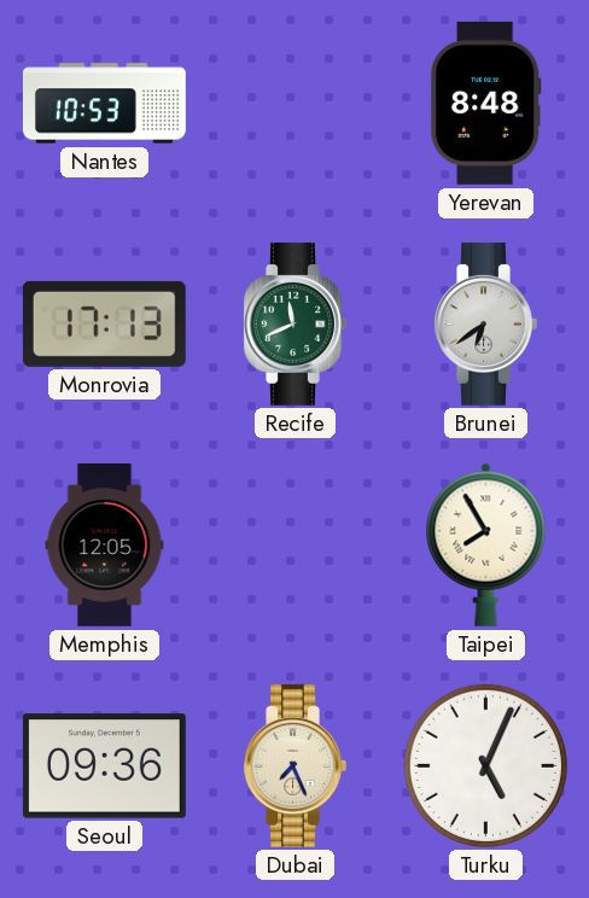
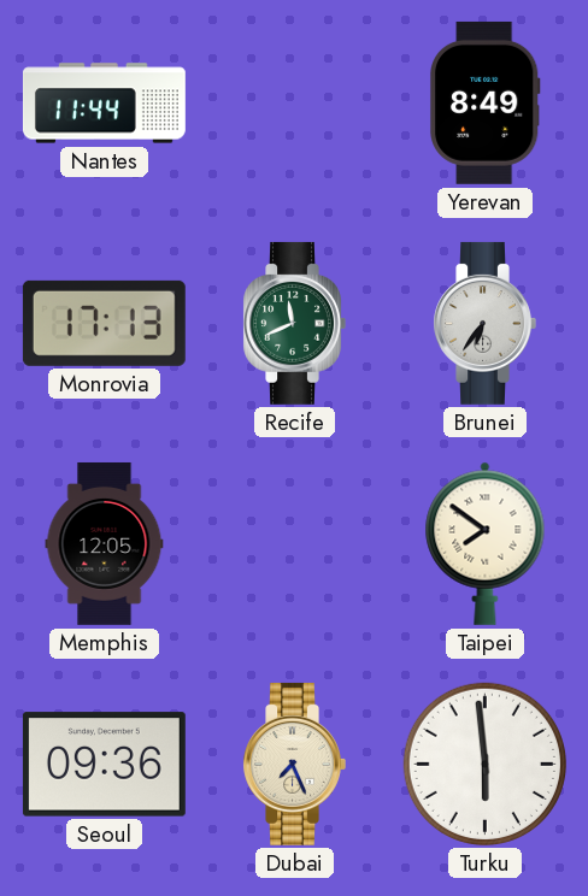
Nantes: 10:53 -> 11:44 (104, 104)
Yerevan: 8:48 -> 8:49 (484, 102)
Brunei: 6:39 -> 6:36 (484, 323)
Taipei: 7:55 -> 7:51 (486, 543)
Turku: 5:04 -> 5:59 (484, 764)
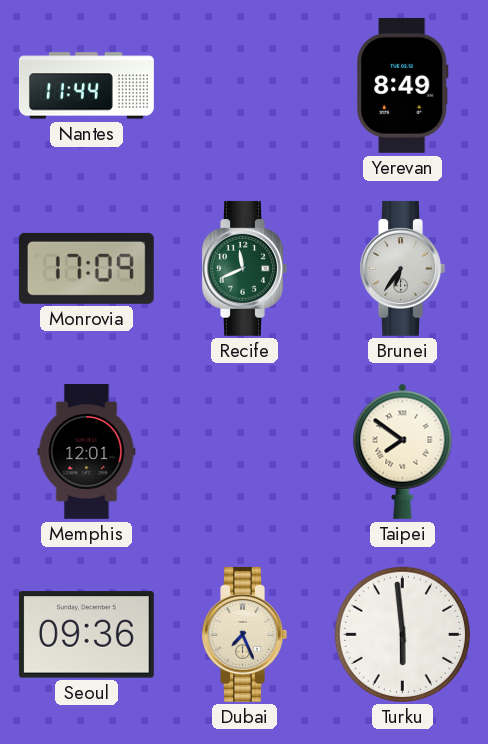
Monrovia: 17:13 -> 17:09 (86, 268)
Memphis: 12:05 -> 12:01 (87, 451)
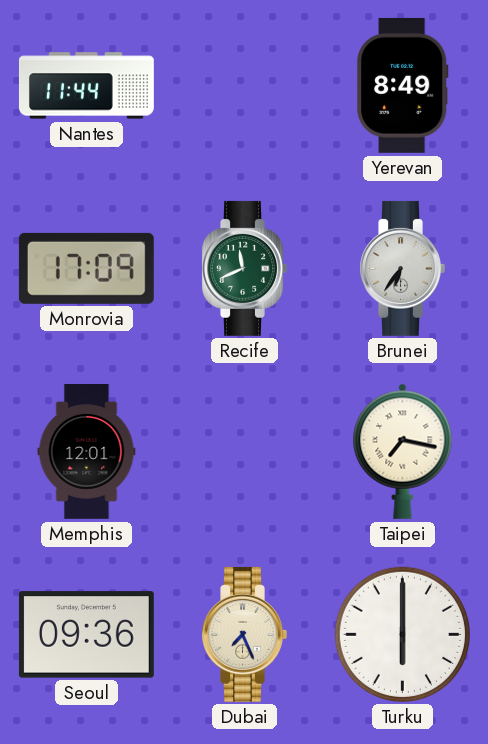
Taipei: 7:51 -> 7:17 (403, 451)
Turku: 5:59 -> 6:00 (402, 634)
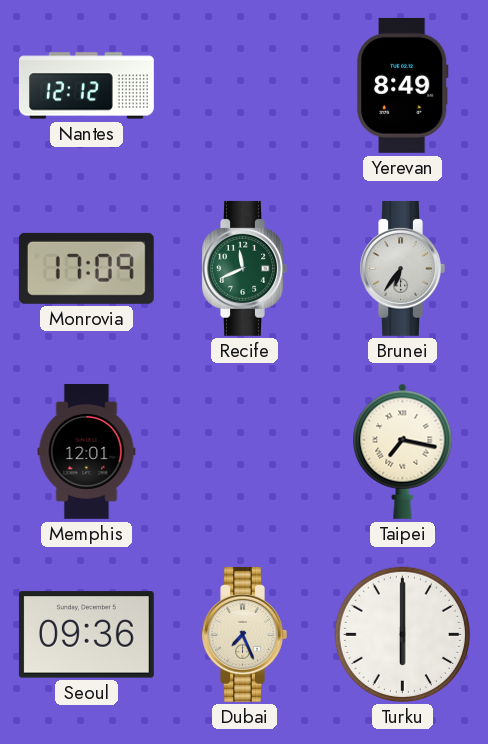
Nantes: 11:44 -> 12:12 (86, 86)
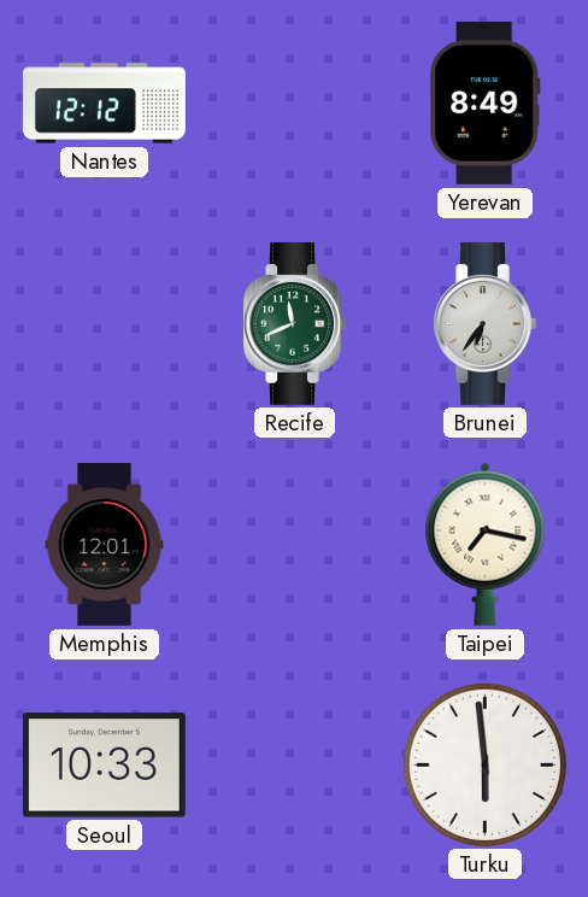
Monrovia: 17:09 -> none (86, 268)
Seoul: 09:36 -> 10:33 (104, 766)
Dubai: 7:26 -> none (244, 634)
Turku: 6:00 -> 5:59 (484, 764)
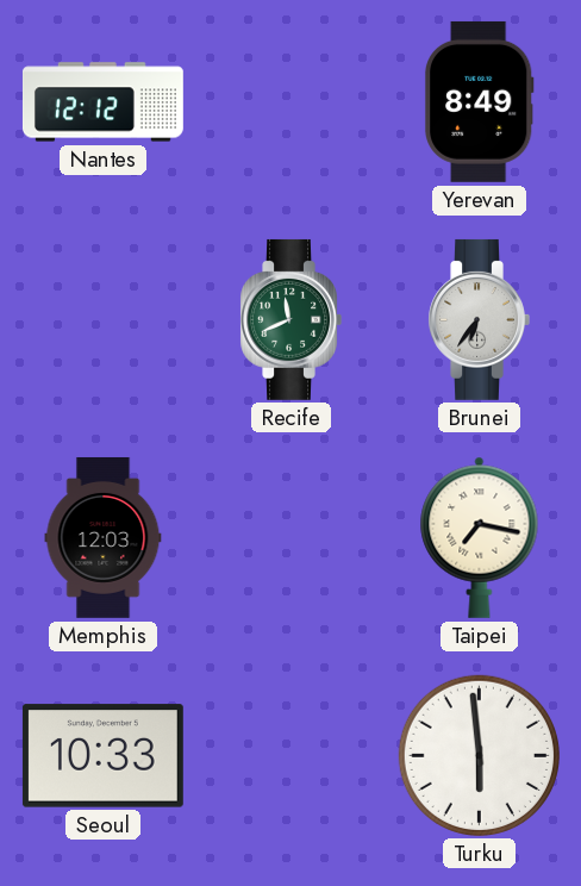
Memphis: 12:01 -> 12:03 (104, 537)
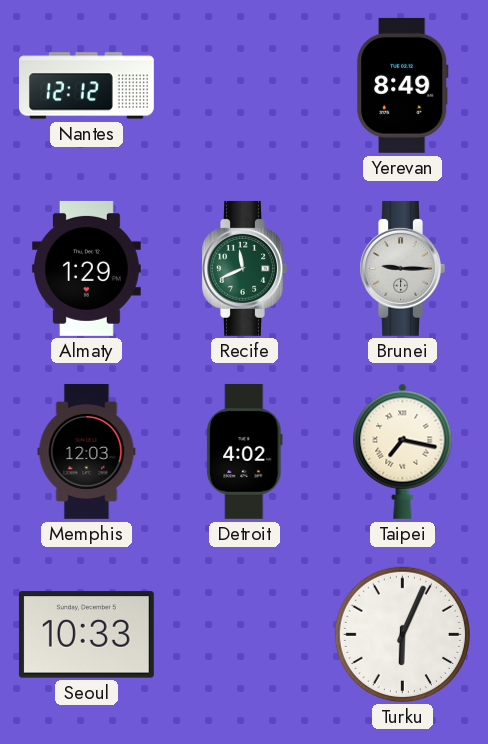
Almaty: none -> 1:29 (86, 268)
Brunei: 6:36 -> 9:15 (402, 268)
Detroit: none -> 4:02 (245, 451)
Turku: 5:59 -> 6:04 (402, 634)
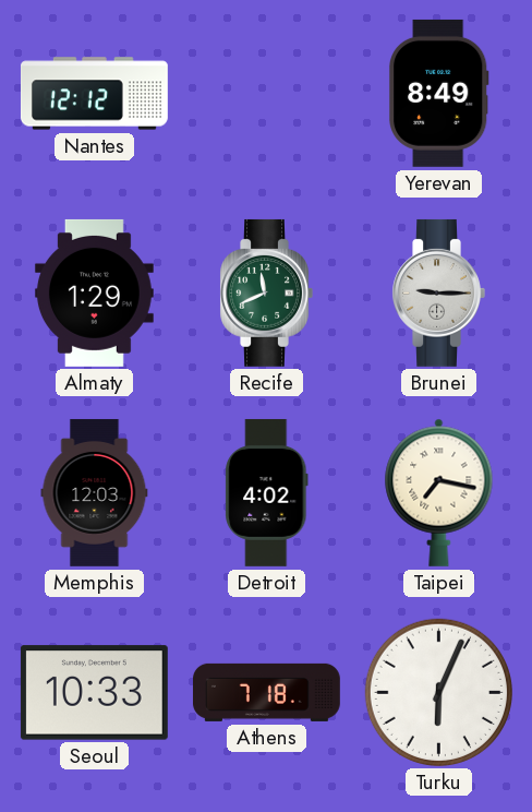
Athens: none -> 7:18 (266, 692)
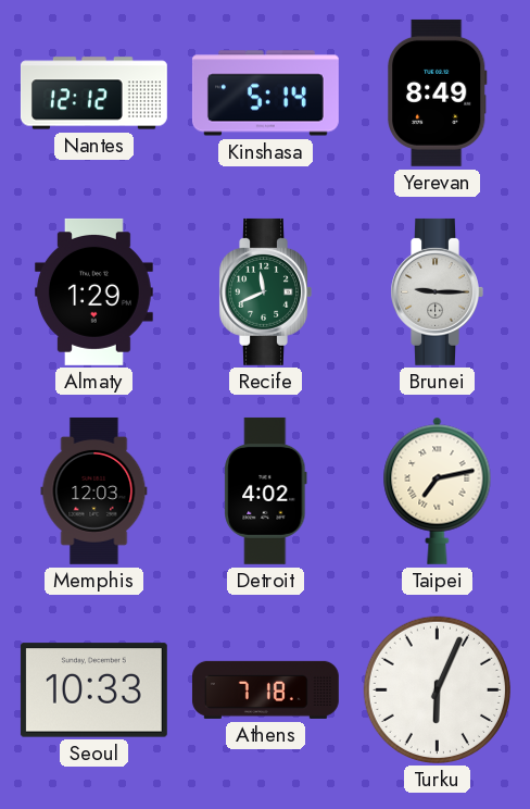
Kinshasa: none -> 5:14 (265, 94)
Taipei: 7:17 -> 7:13 (438, 490)
